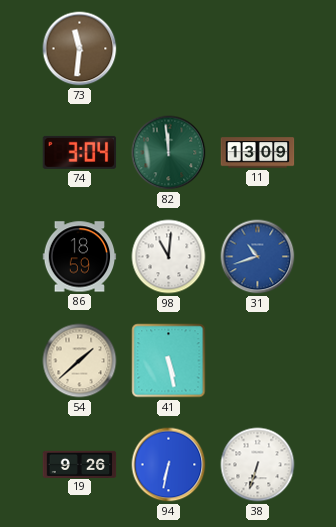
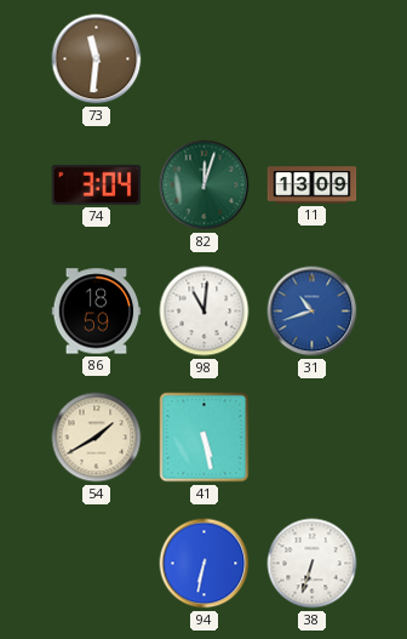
82: 11:59 -> 12:03 (205, 186)
54: 1:38 -> 1:40 (97, 438)
19: 9:26 -> none (80, 464)
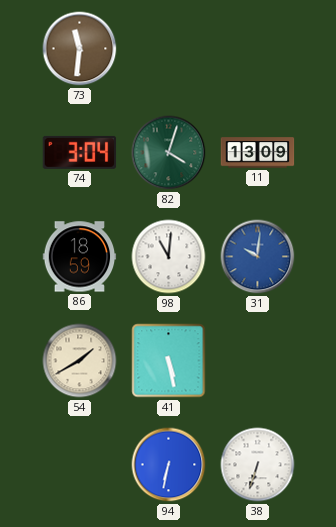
82: 12:03 -> 4:03 (169, 153)
31: 10:42 -> 10:01 (258, 257)
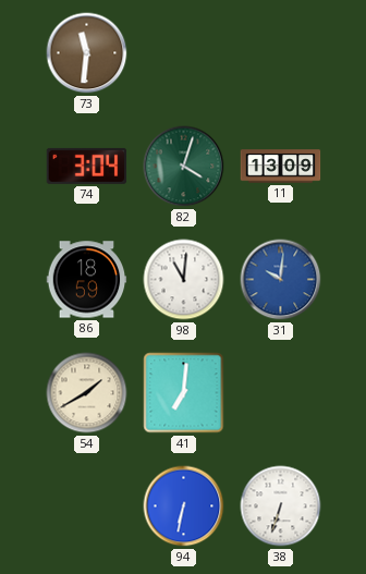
41: 5:28 -> 7:01 (184, 393)
